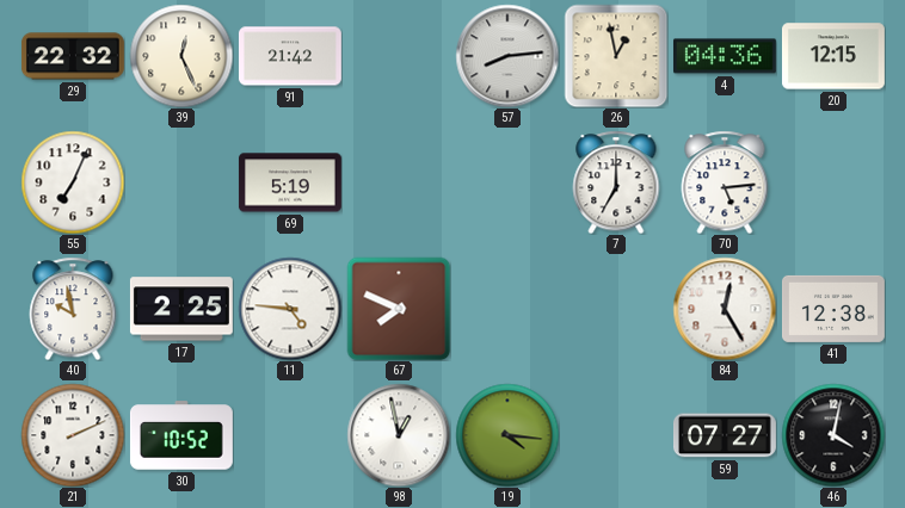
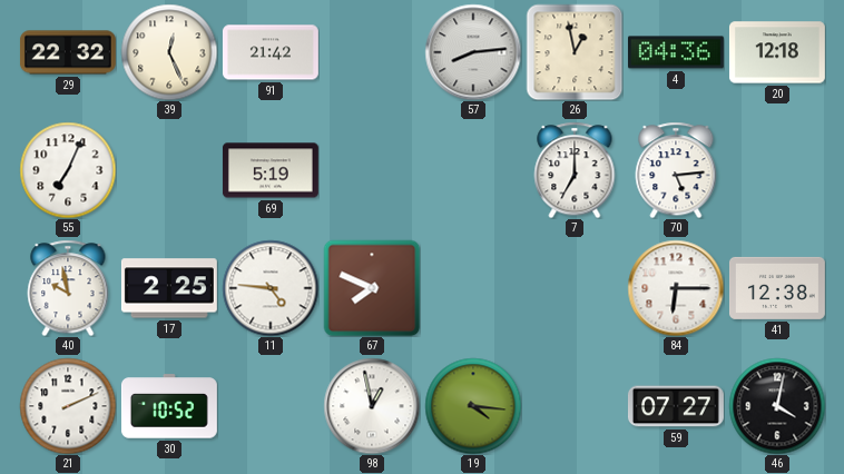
20: 12:15 -> 12:18 (777, 52)
84: 12:25 -> 6:15 (676, 288)
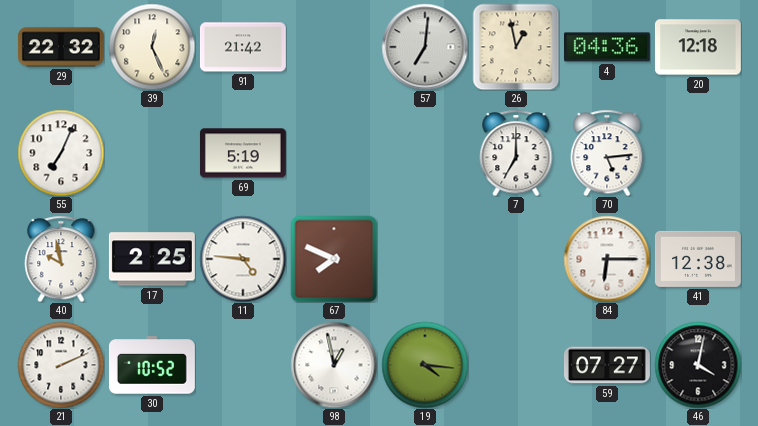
57: 8:14 -> 7:01 (425, 47)
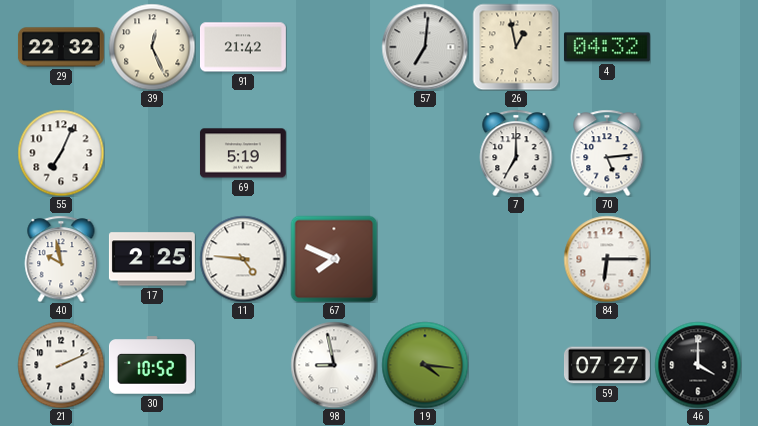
4: 04:36 -> 04:32 (607, 47)
20: 12:18 -> none (698, 47)
41: 12:38 -> none (698, 259)
98: 12:58 -> 8:58 (334, 365)
46: 4:02 -> 4:00 (698, 365)
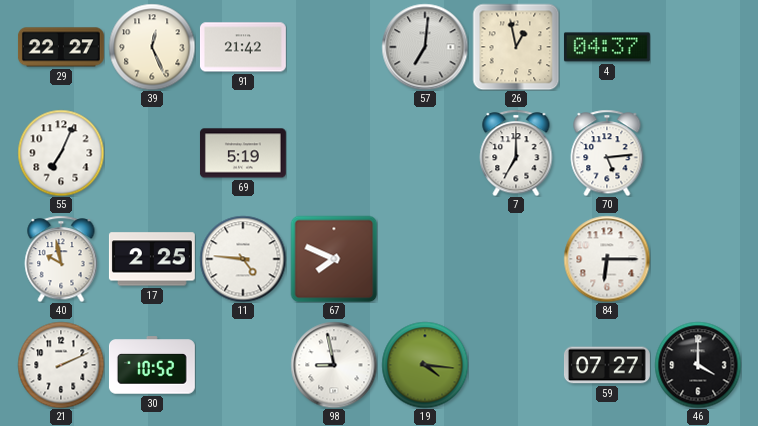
29: 22:32 -> 22:27 (61, 47)
4: 04:32 -> 04:37 (607, 47)
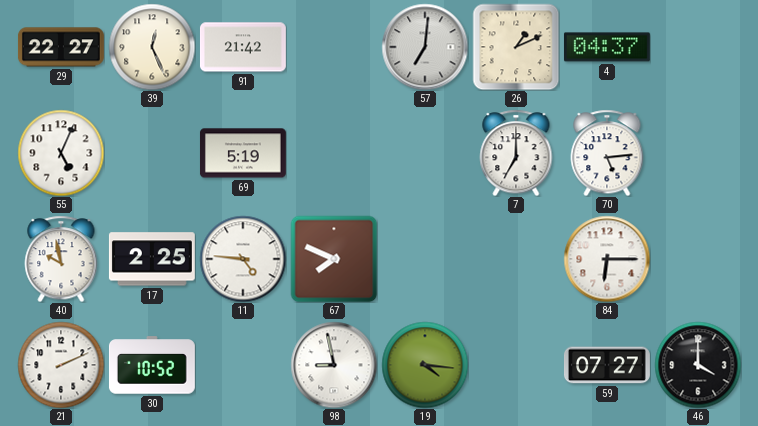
26: 12:58 -> 1:11 (516, 47)
55: 7:04 -> 5:04 (61, 153)
